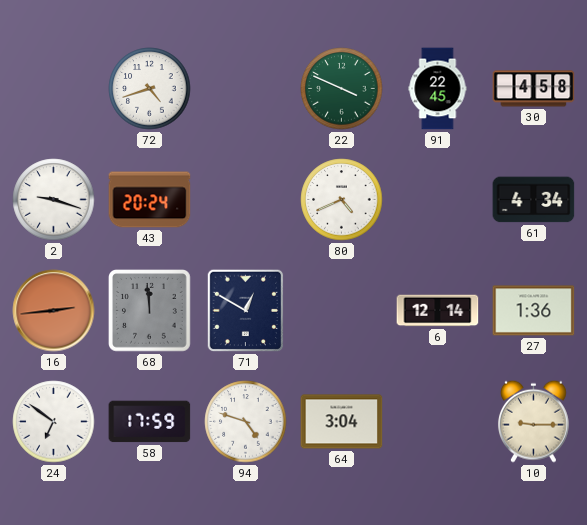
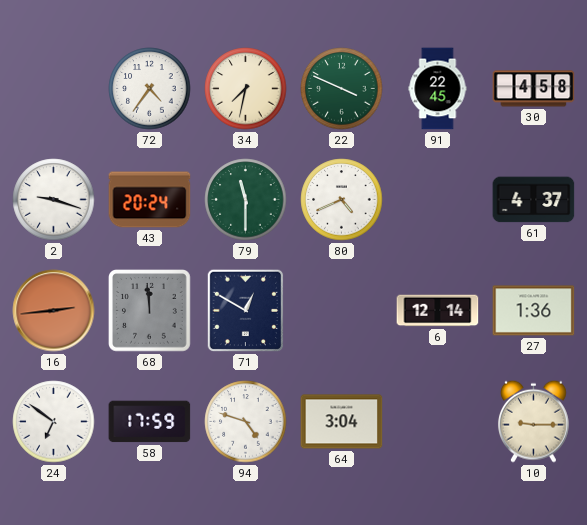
72: 4:42 -> 4:36 (150, 89)
34: none -> 7:32 (246, 89)
79: none -> 11:30 (246, 200)
61: 4:34 -> 4:37 (534, 200)
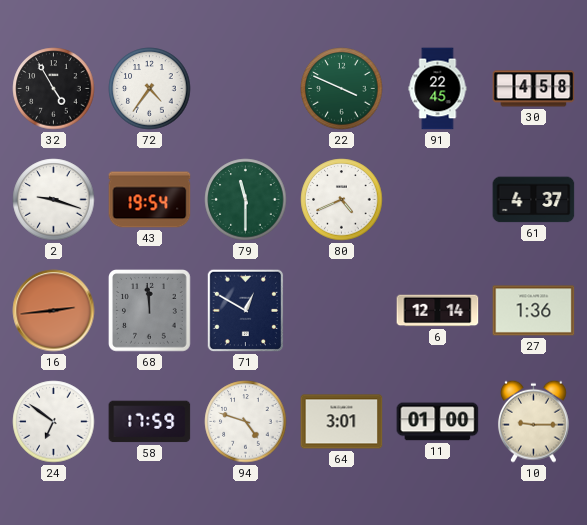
32: none -> 4:55 (54, 89)
34: 7:32 -> none (246, 89)
43: 20:24 -> 19:54 (150, 200)
64: 3:04 -> 3:01 (342, 422)
11: none -> 01:00 (438, 422)
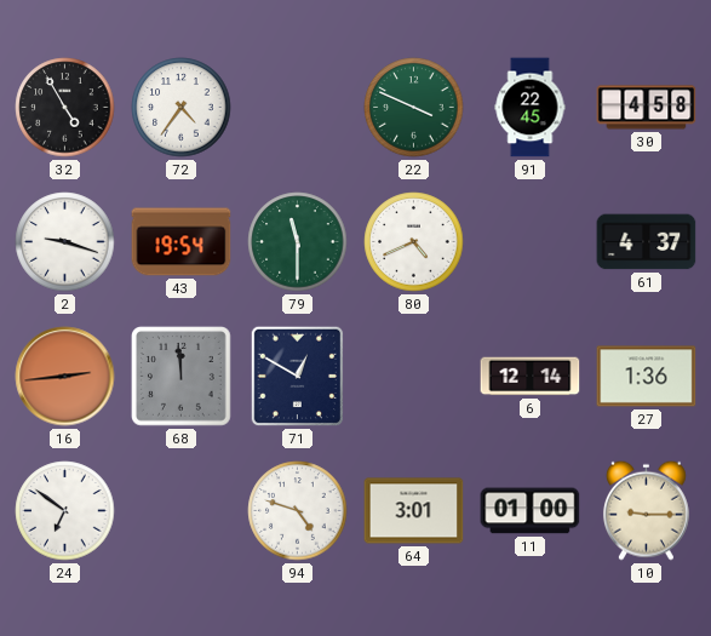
58: 17:59 -> none (150, 422)
